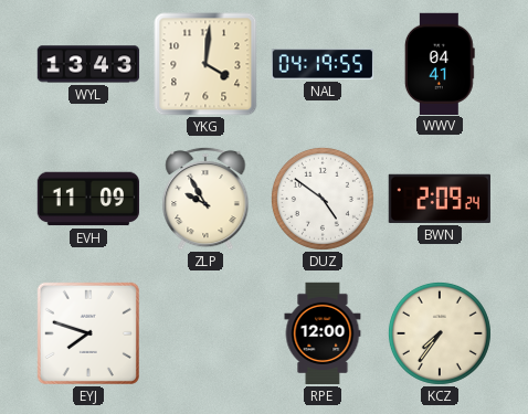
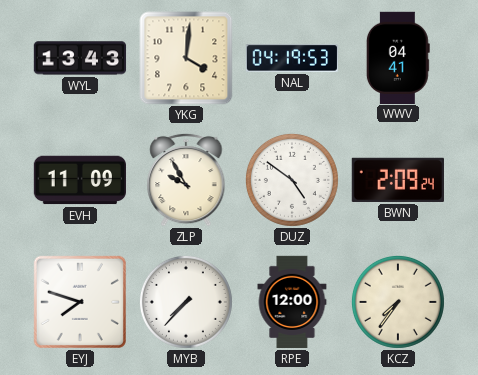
NAL: 04:19:55 -> 04:19:53 (291, 58)
MYB: none -> 7:37 (186, 302)
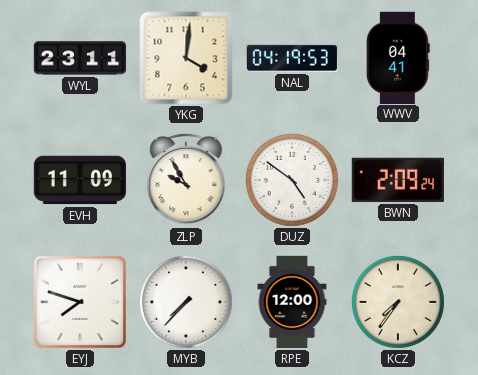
WYL: 13:43 -> 23:11 (80, 58)
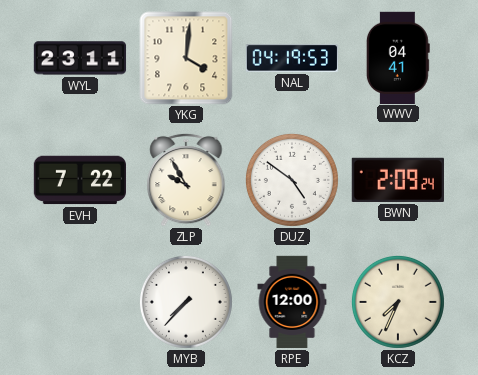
EVH: 11:09 -> 7:22 (79, 180)
EYJ: 7:48 -> none (80, 302)
KCZ: 7:36 -> 7:34 (398, 302)
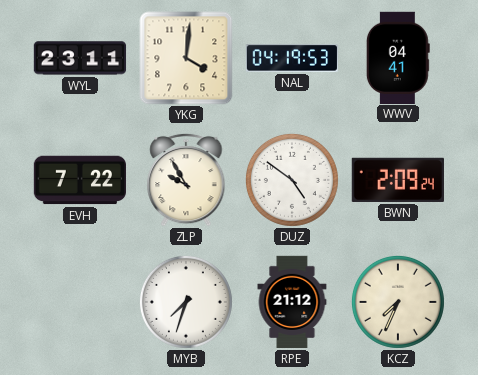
MYB: 7:37 -> 7:33 (186, 302)
RPE: 12:00 -> 21:12 (292, 302)
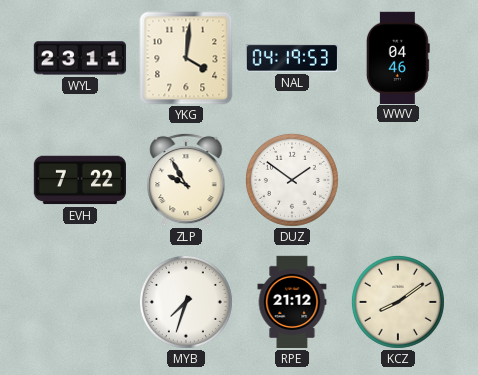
WWV: 04:41 -> 04:46 (398, 57)
DUZ: 4:51 -> 1:51 (292, 180)
BWN: 2:09 -> none (398, 180)
KCZ: 7:34 -> 8:09 (398, 302)
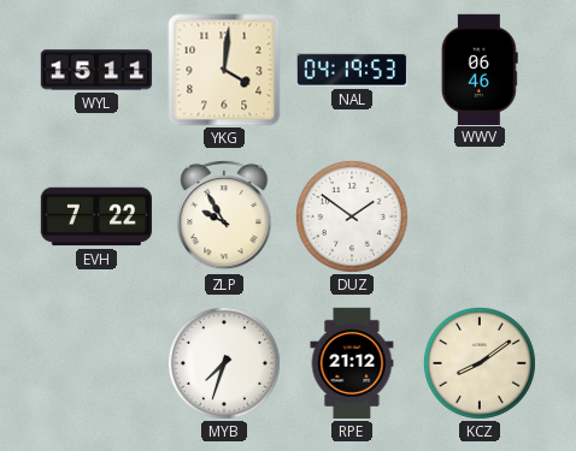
WYL: 23:11 -> 15:11 (96, 70)
WWV: 04:46 -> 06:46 (480, 69)
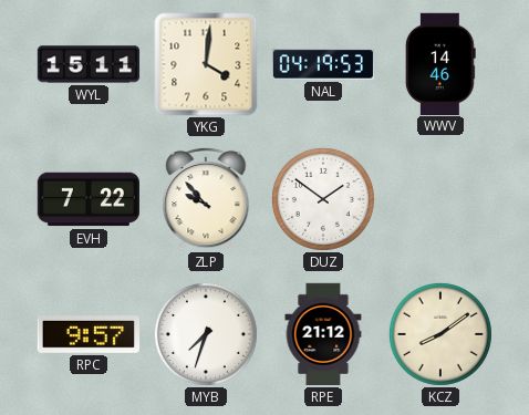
WWV: 06:46 -> 14:46 (440, 63)
ZLP: 9:55 -> 9:53 (206, 199)
RPC: none -> 9:57 (87, 335)
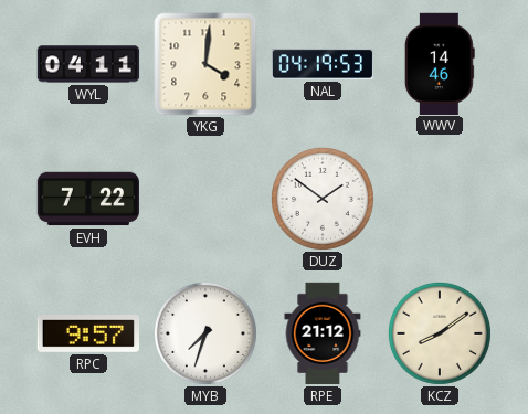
WYL: 15:11 -> 04:11 (88, 64)
ZLP: 9:53 -> none (206, 199)
